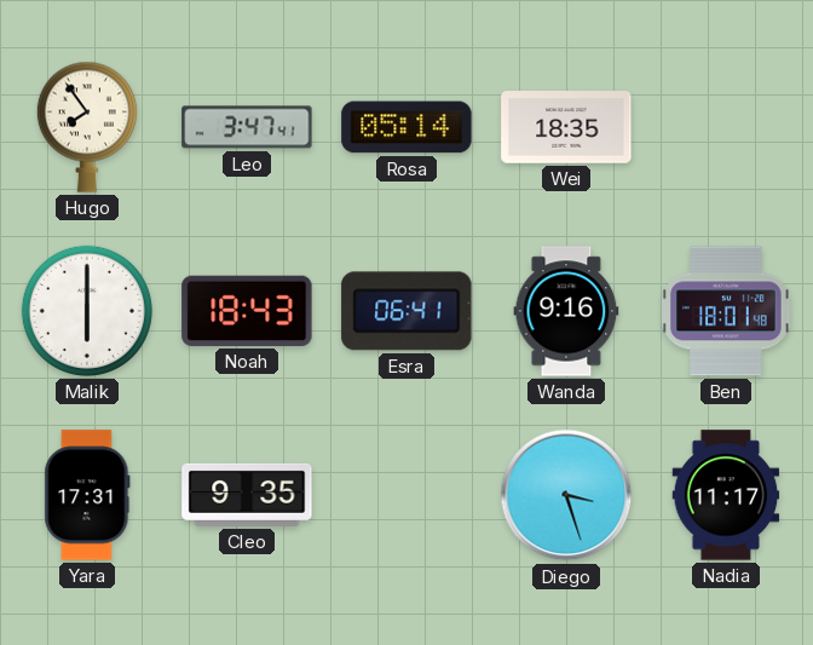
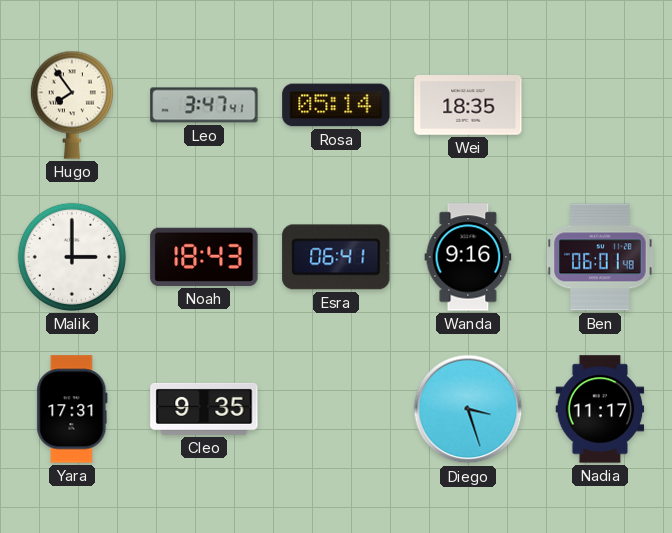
Malik: 6:00 -> 3:00 (72, 257)
Ben: 18:01 -> 06:01 (600, 257)
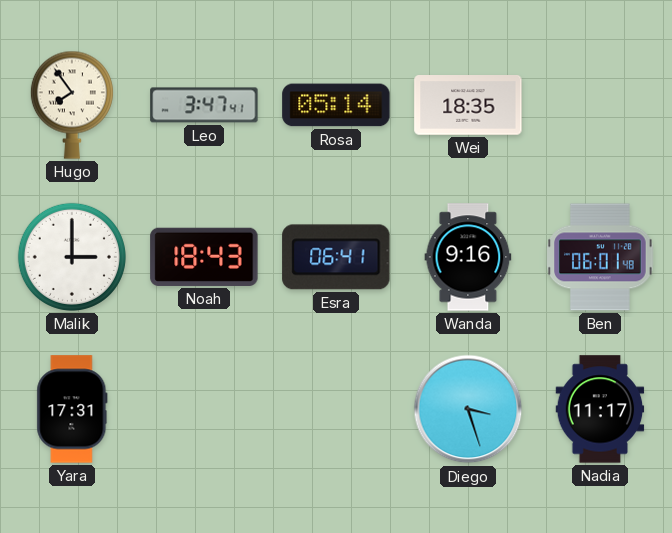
Cleo: 9:35 -> none (204, 409)
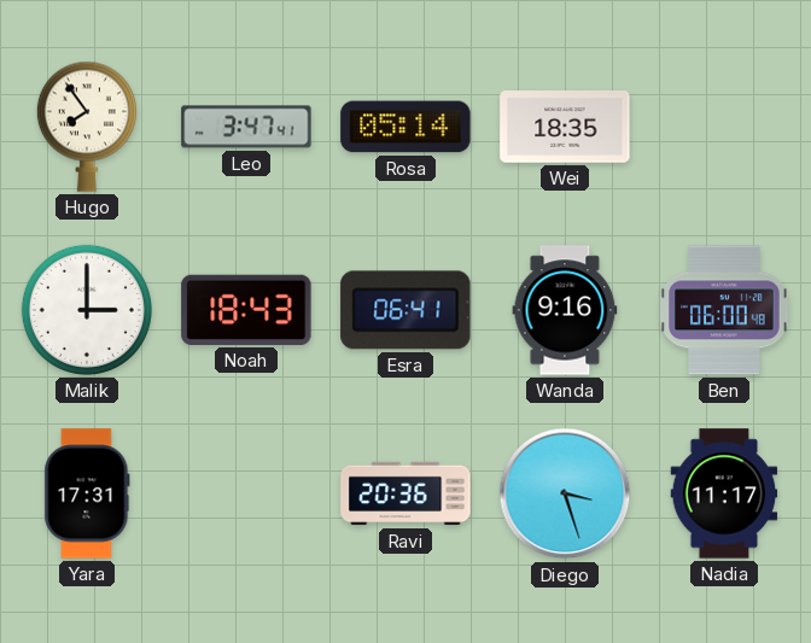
Ben: 06:01 -> 06:00 (724, 310)
Ravi: none -> 20:36 (405, 493)
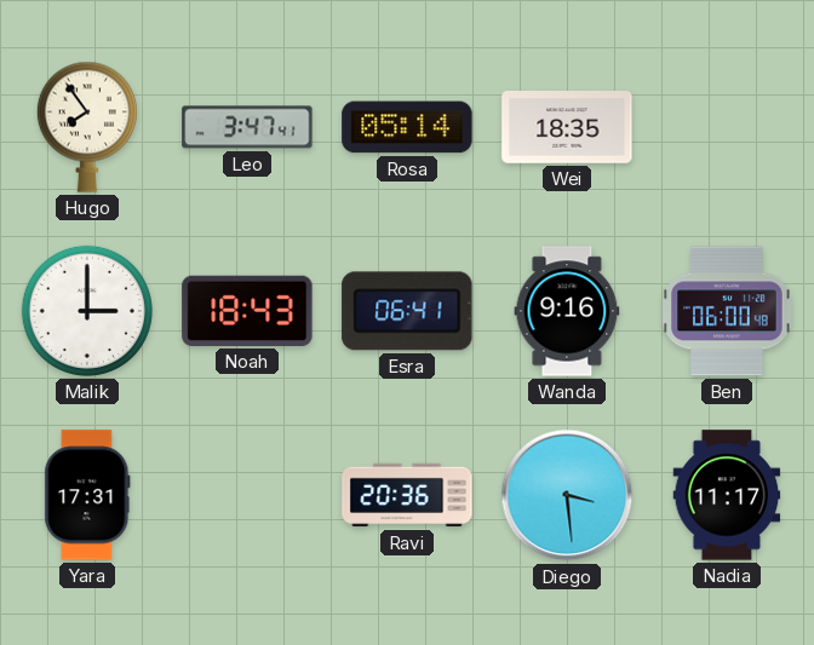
Diego: 3:27 -> 3:29 (567, 495)
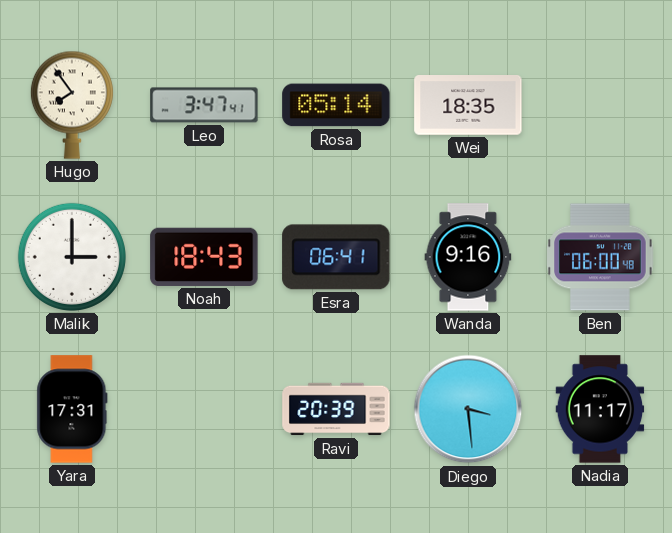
Ravi: 20:36 -> 20:39 (336, 409)
